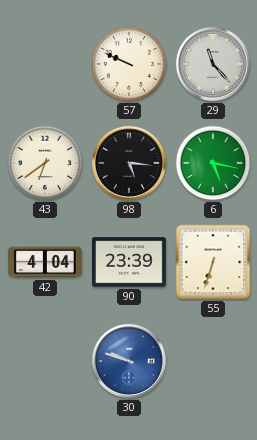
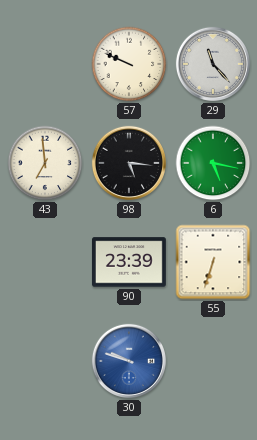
43: 6:39 -> 6:59 (45, 163)
42: 4:04 -> none (46, 262)
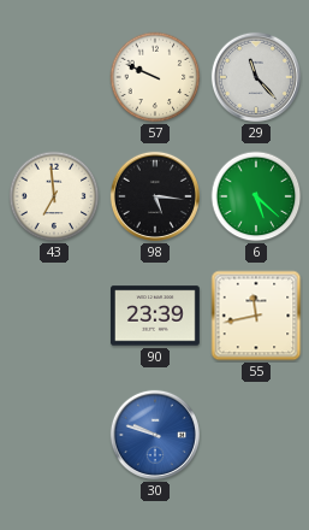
6: 5:17 -> 5:22 (256, 196)
55: 6:33 -> 11:43 (256, 316)
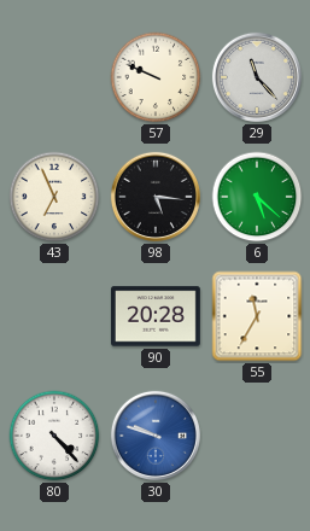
43: 6:59 -> 6:56 (54, 197)
90: 23:39 -> 20:28 (157, 316)
55: 11:43 -> 11:35 (257, 316)
80: none -> 4:23 (54, 436)
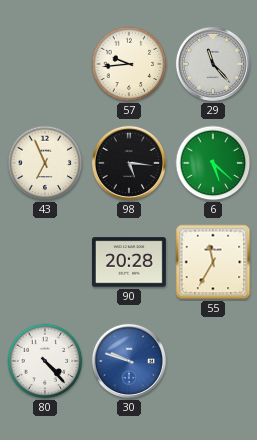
57: 9:49 -> 9:44 (129, 64)
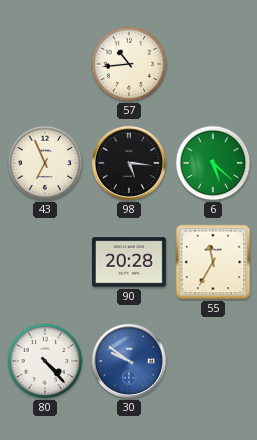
57: 9:44 -> 10:44 (129, 64)
29: 11:23 -> none (213, 64)
30: 9:48 -> 9:51 (129, 361)
